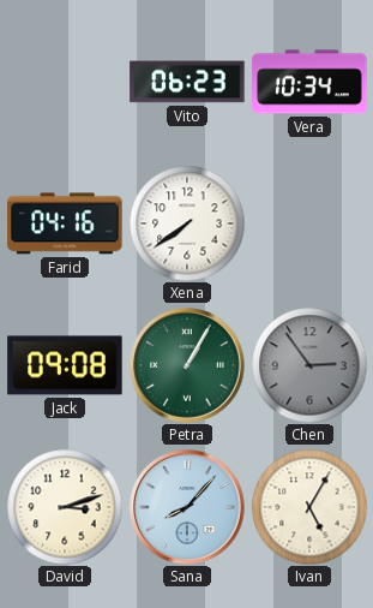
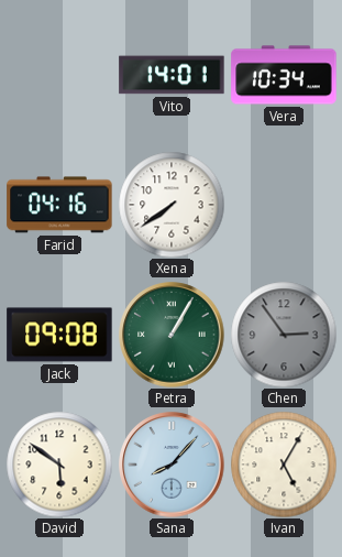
Vito: 06:23 -> 14:01 (172, 75)
David: 3:12 -> 5:51 (59, 465)
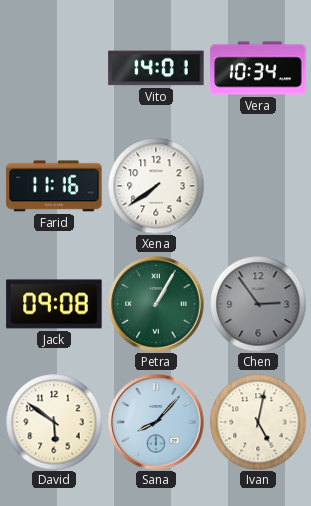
Farid: 04:16 -> 11:16 (54, 186)
Ivan: 5:05 -> 5:02 (258, 422)
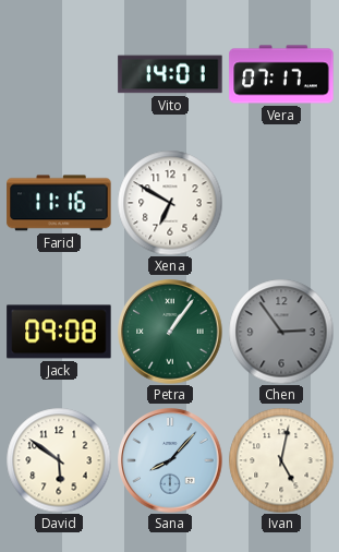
Vera: 10:34 -> 07:17 (281, 74)
Xena: 7:39 -> 6:50 (170, 203)
Petra: 1:05 -> 1:06 (170, 332)
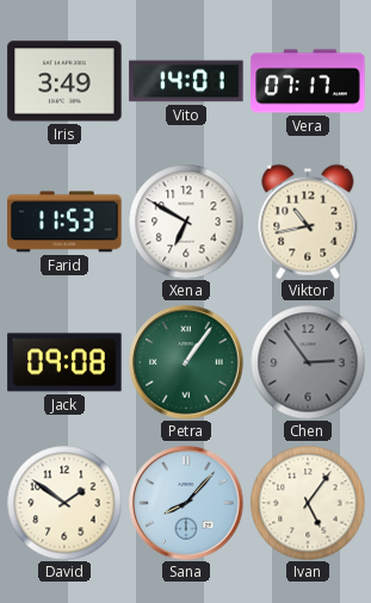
Iris: none -> 3:49 (64, 81)
Farid: 11:16 -> 11:53 (64, 222)
Viktor: none -> 10:43 (308, 222)
David: 5:51 -> 1:51 (64, 503)
Ivan: 5:02 -> 5:06 (308, 503)
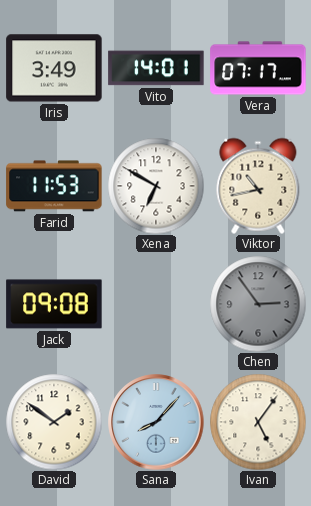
Petra: 1:06 -> none (186, 362)
